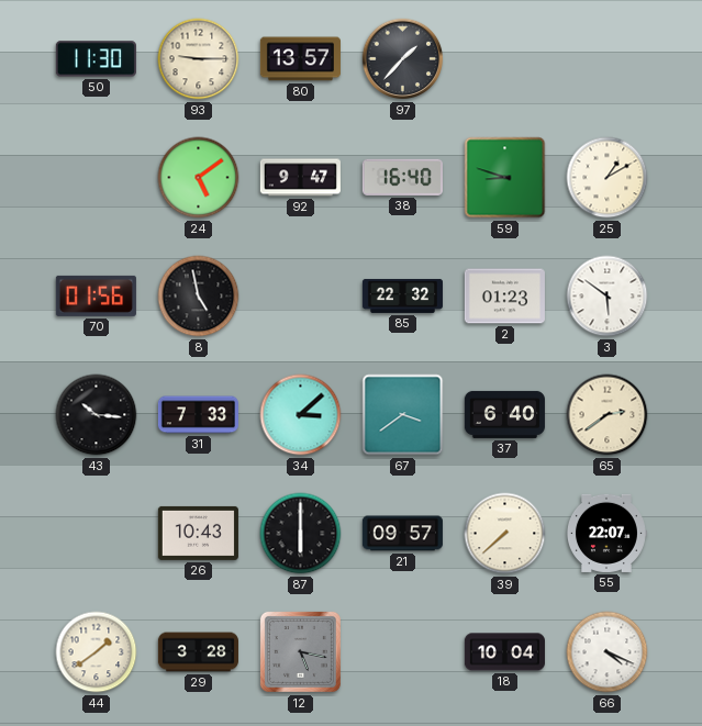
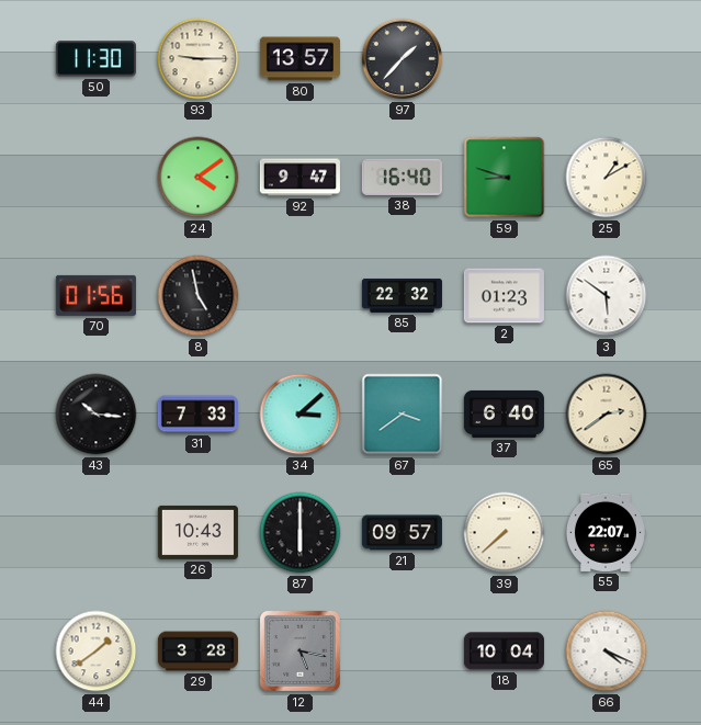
24: 5:09 -> 4:09 (199, 178)
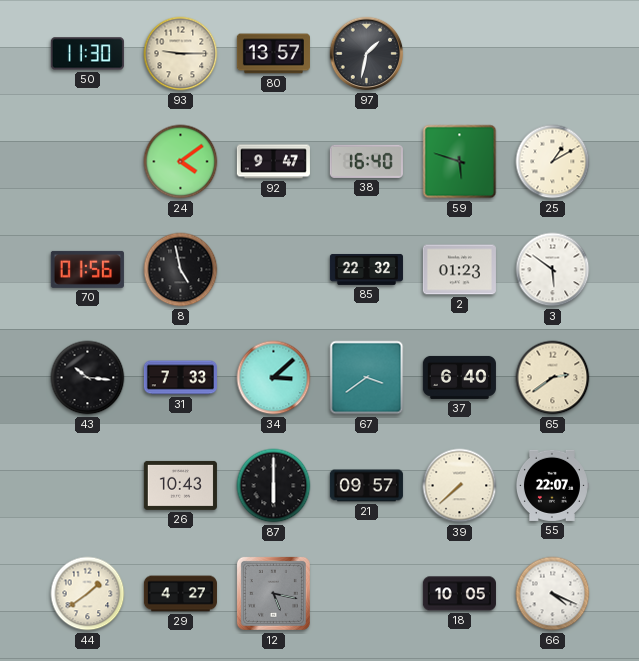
97: 1:37 -> 1:32 (367, 54)
59: 8:48 -> 5:48 (460, 162)
29: 3:28 -> 4:27 (180, 594)
18: 10:04 -> 10:05 (459, 594)
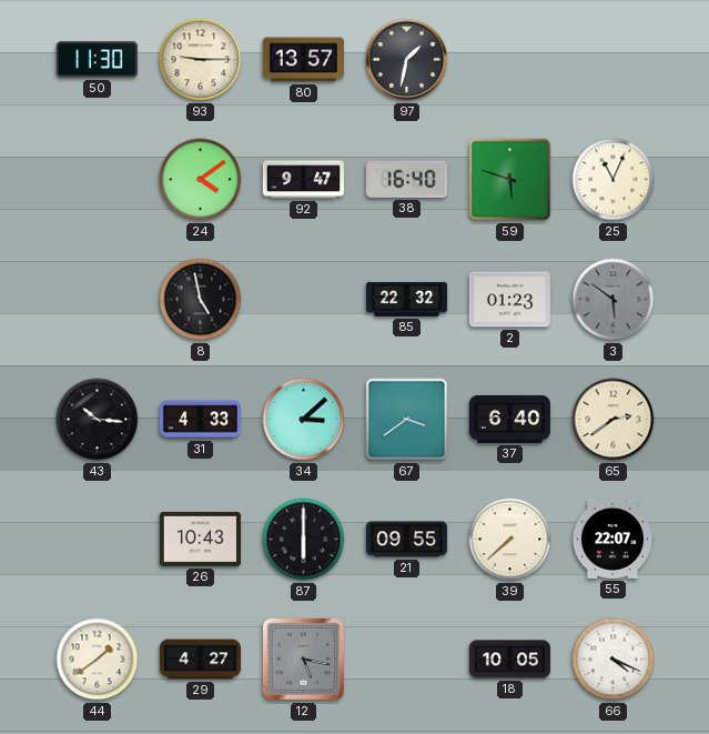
25: 1:10 -> 11:04 (614, 180)
70: 01:56 -> none (87, 269)
3 dial: white -> grey (614, 300)
31: 7:33 -> 4:33 (200, 420)
21: 09:57 -> 09:55 (406, 540)
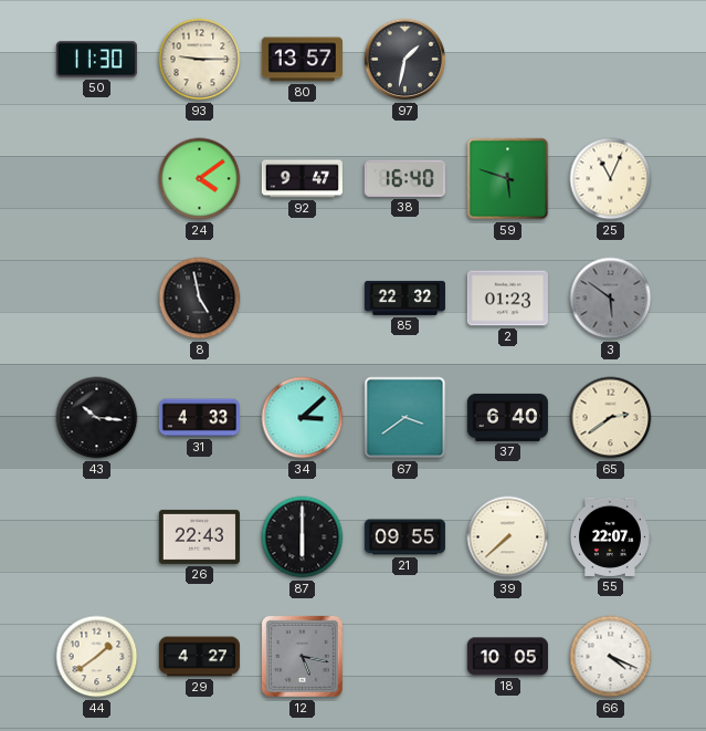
26: 10:43 -> 22:43 (199, 536)
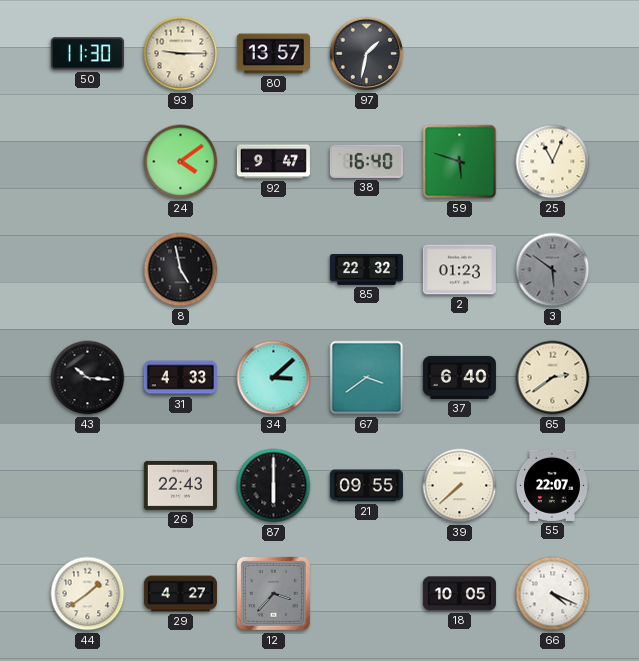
12: 5:17 -> 3:37 (273, 593)
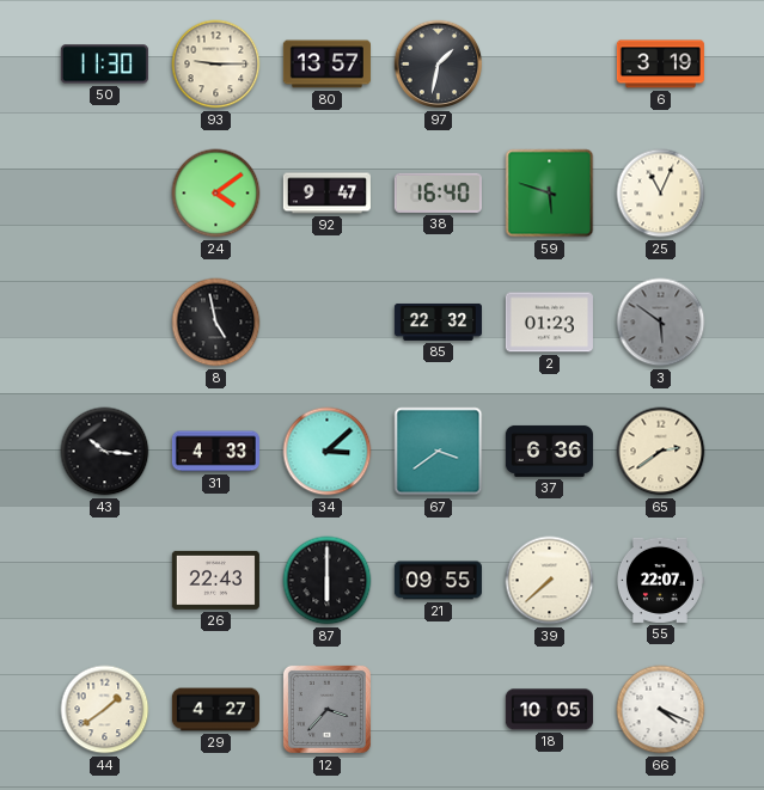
6: none -> 3:19 (660, 65)
37: 6:40 -> 6:36 (549, 451)
